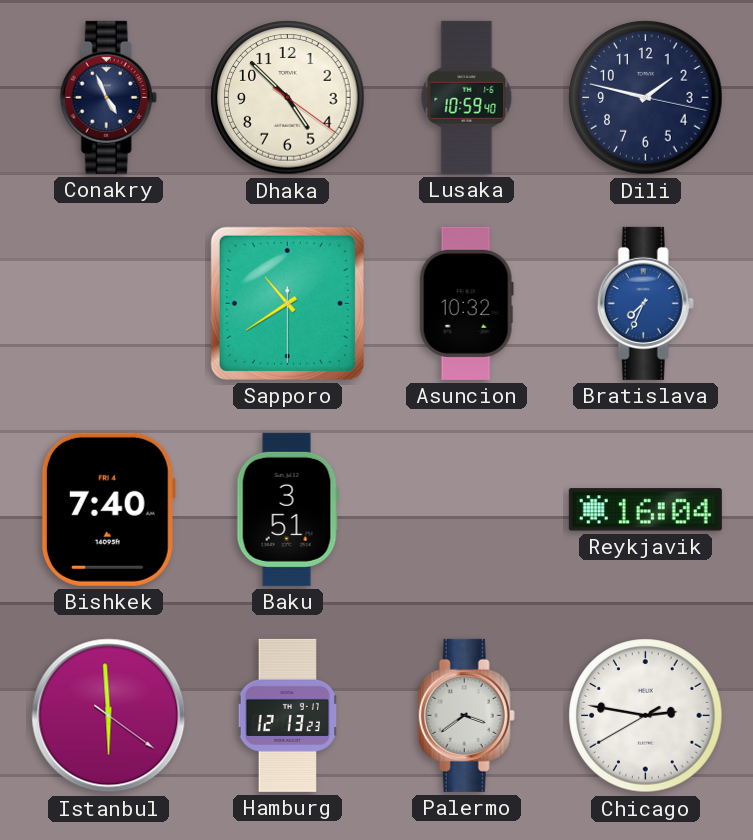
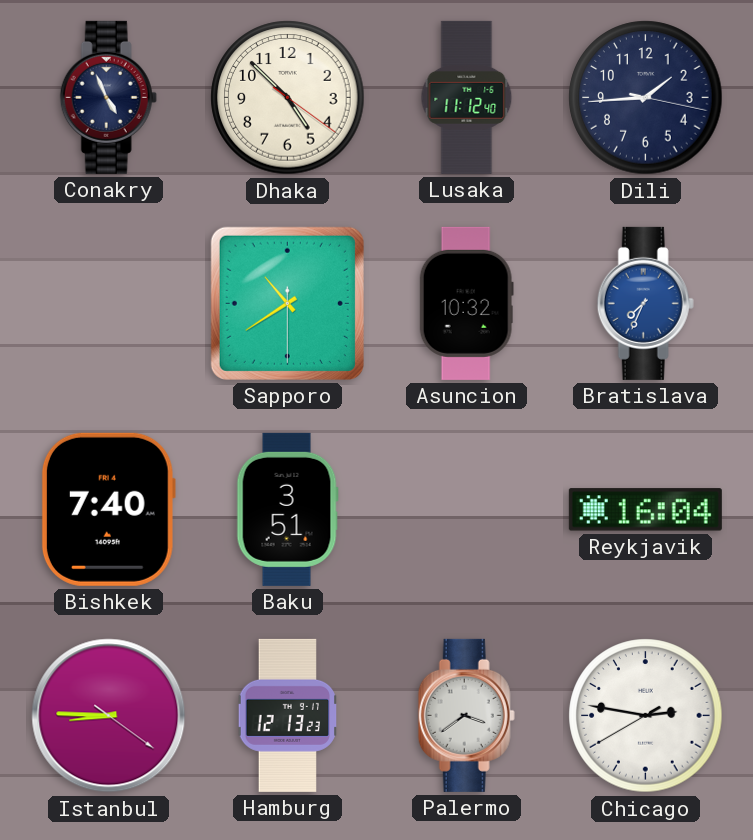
Lusaka: 10:59 -> 11:12 (467, 97)
Dili: 1:47 -> 1:44 (646, 98)
Istanbul: 5:59 -> 8:45 (109, 716)
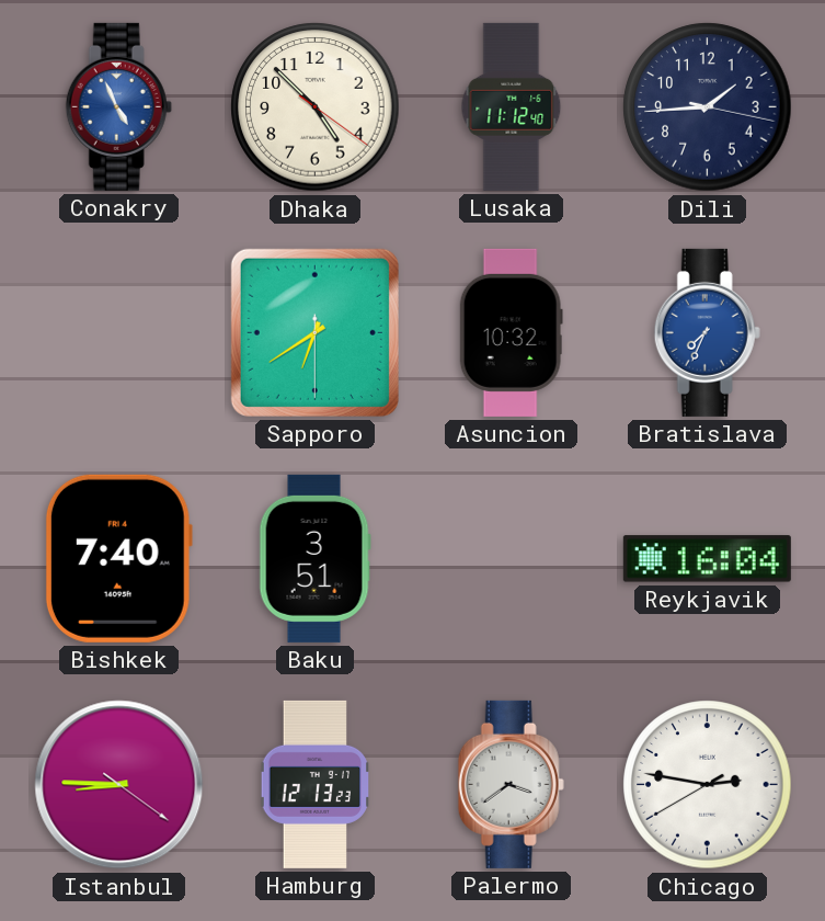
Conakry dial: navy -> blue (118, 106)
Sapporo: 10:39 -> 6:39 (314, 332)
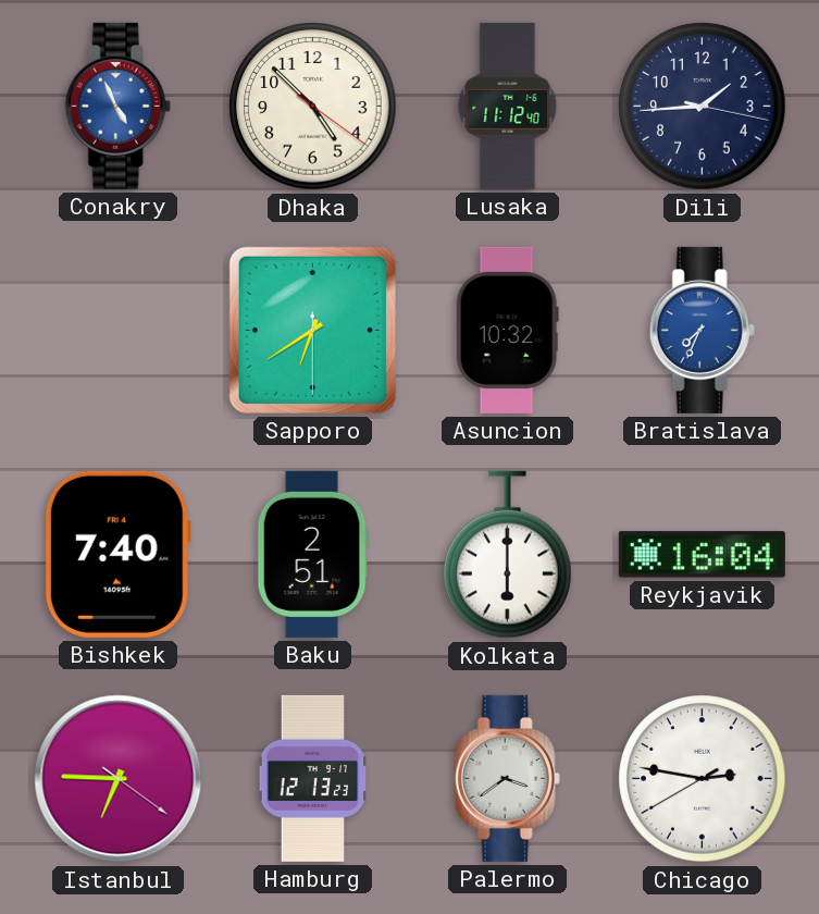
Baku: 3:51 -> 2:51 (312, 554)
Kolkata: none -> 6:00 (508, 555)
Istanbul: 8:45 -> 6:45 (119, 779)
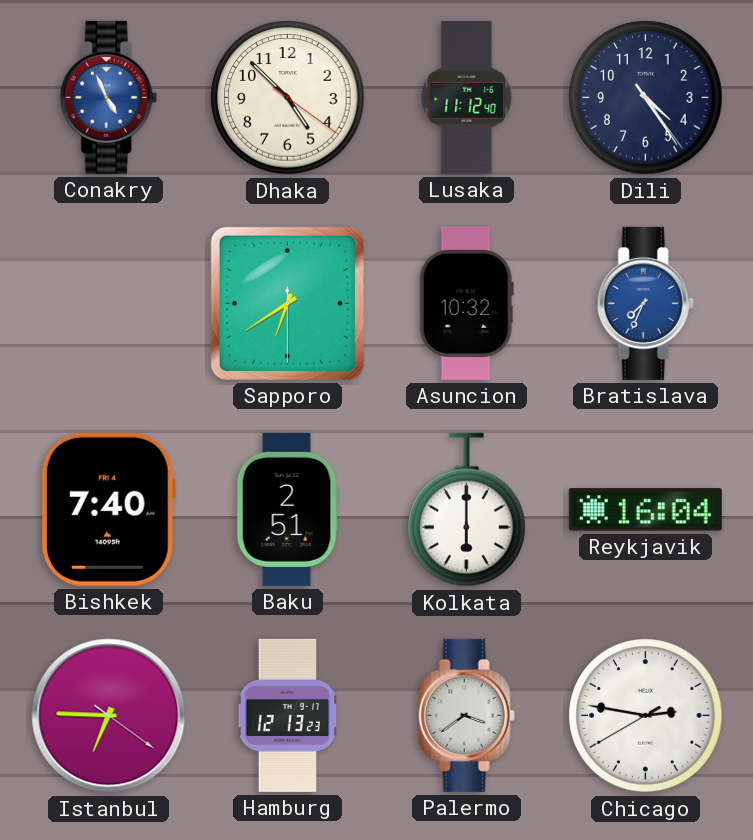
Dili: 1:44 -> 4:24 (646, 98)
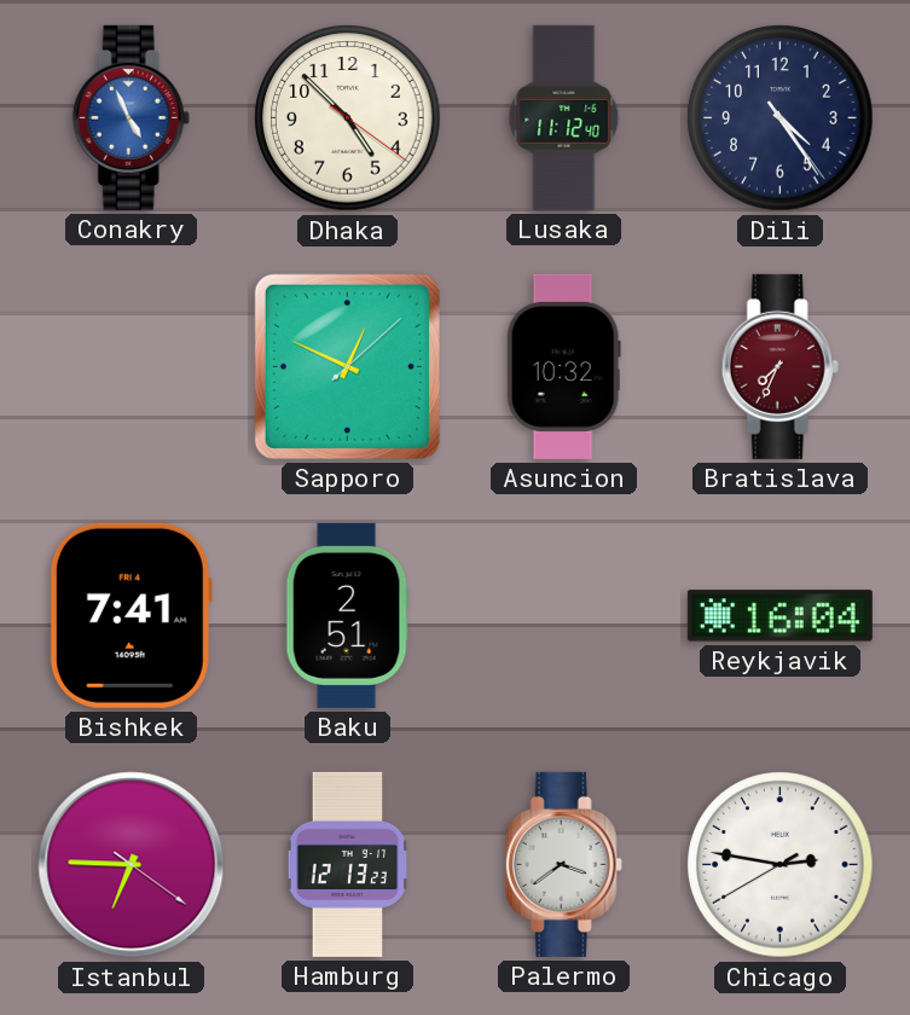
Sapporo: 6:39 -> 12:49 (347, 366)
Bratislava dial: blue -> burgundy (779, 366)
Bishkek: 7:40 -> 7:41 (131, 615)
Kolkata: 6:00 -> none (467, 510)
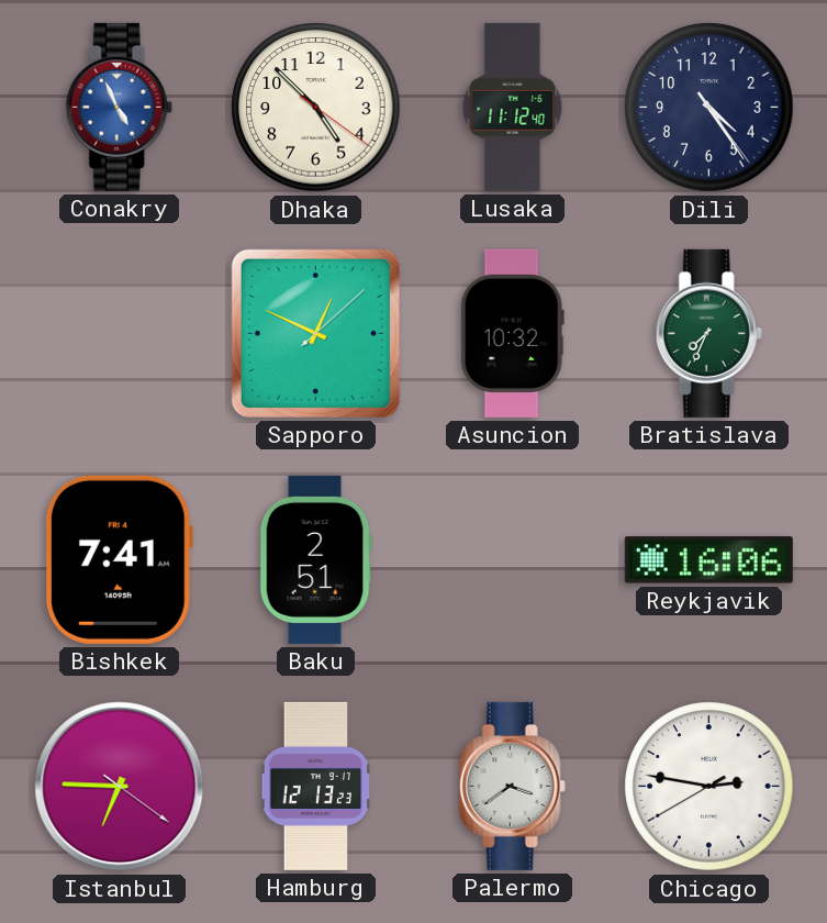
Bratislava dial: burgundy -> green (708, 333)
Reykjavik: 16:04 -> 16:06 (708, 560)
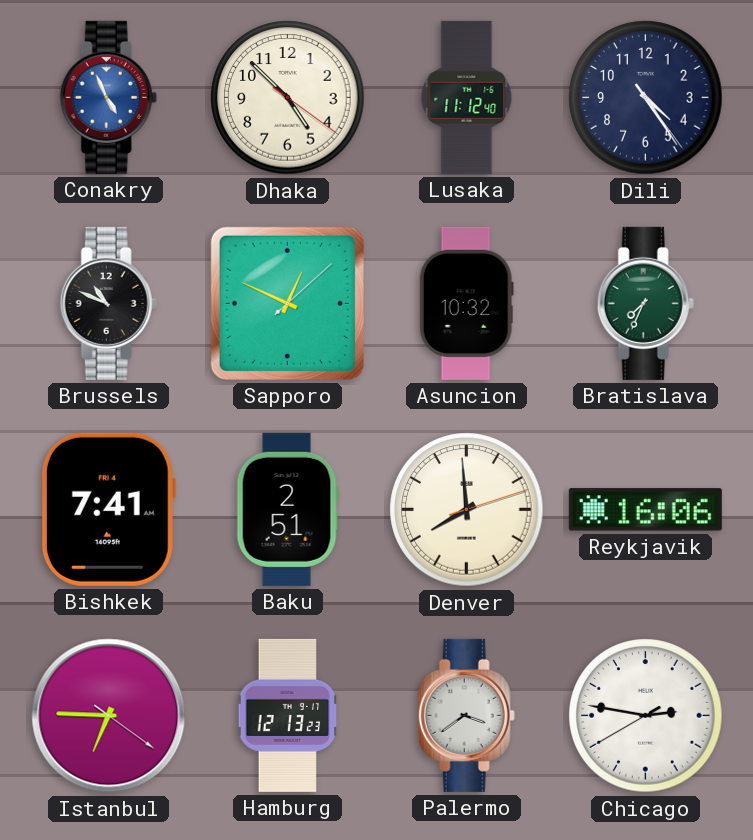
Brussels: none -> 10:49 (108, 303)
Denver: none -> 7:59 (467, 510)
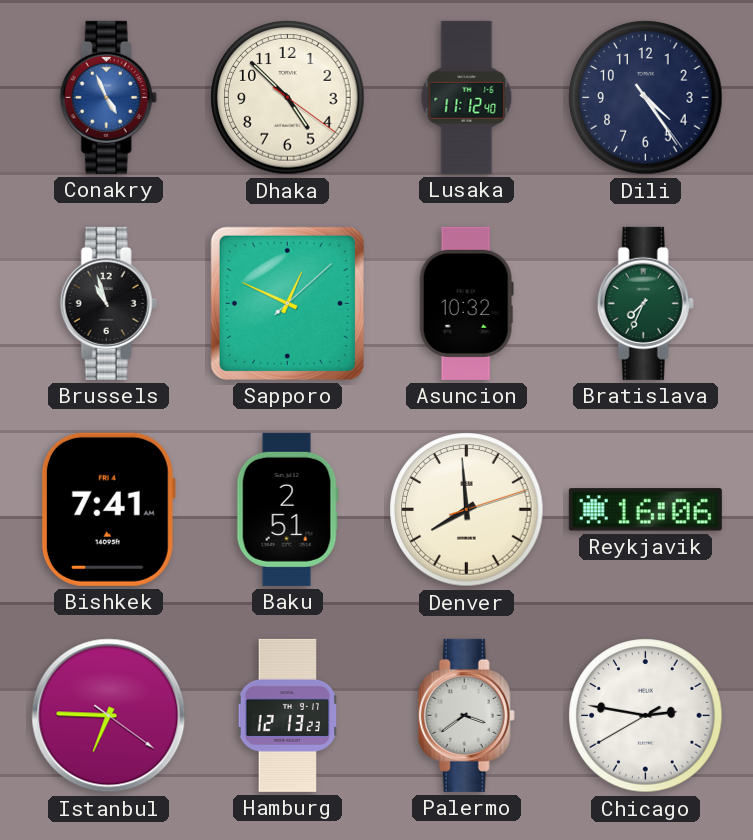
Brussels: 10:49 -> 10:57 (108, 303)
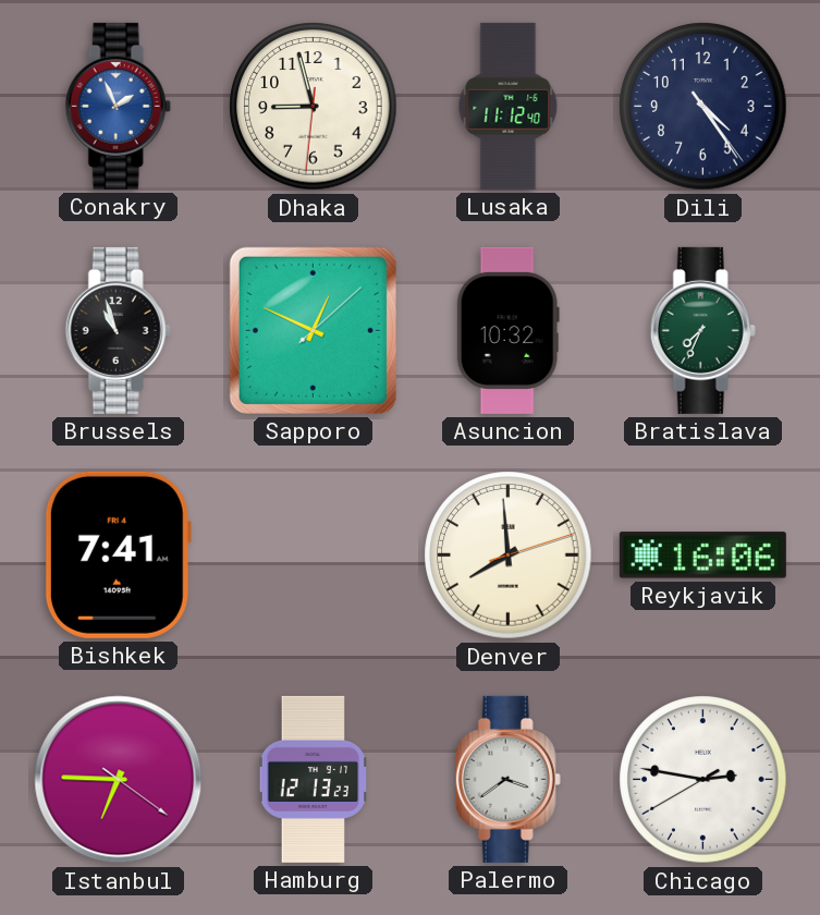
Conakry: 4:56 -> 1:56 (118, 106)
Dhaka: 4:52 -> 8:57 (314, 107)
Baku: 2:51 -> none (287, 509)
